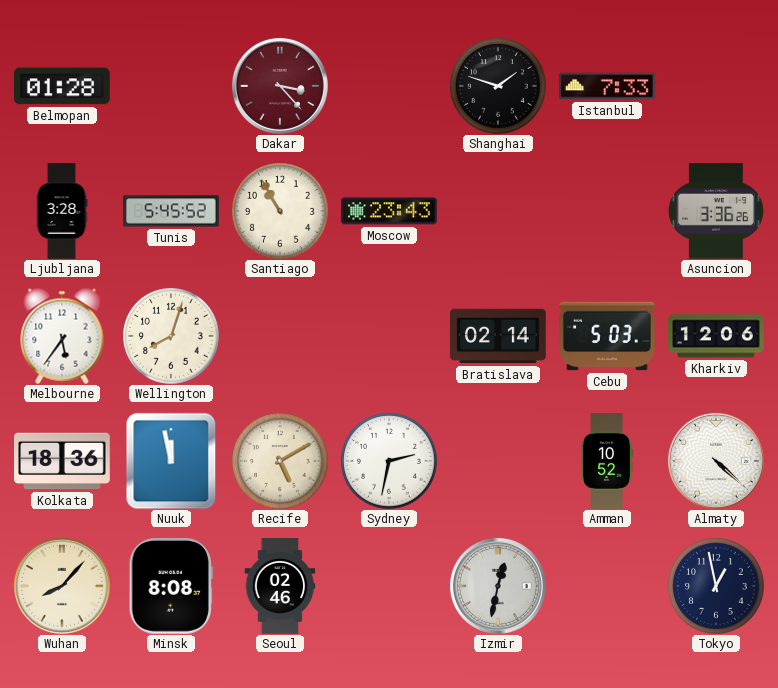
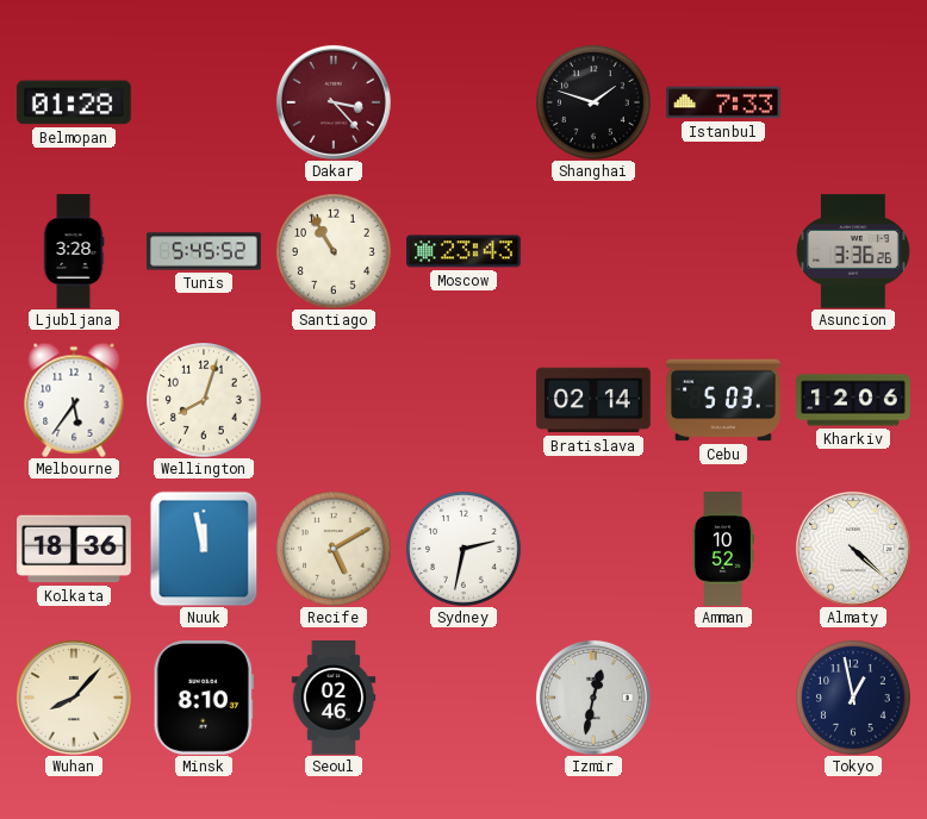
Minsk: 8:08 -> 8:10 (204, 699)
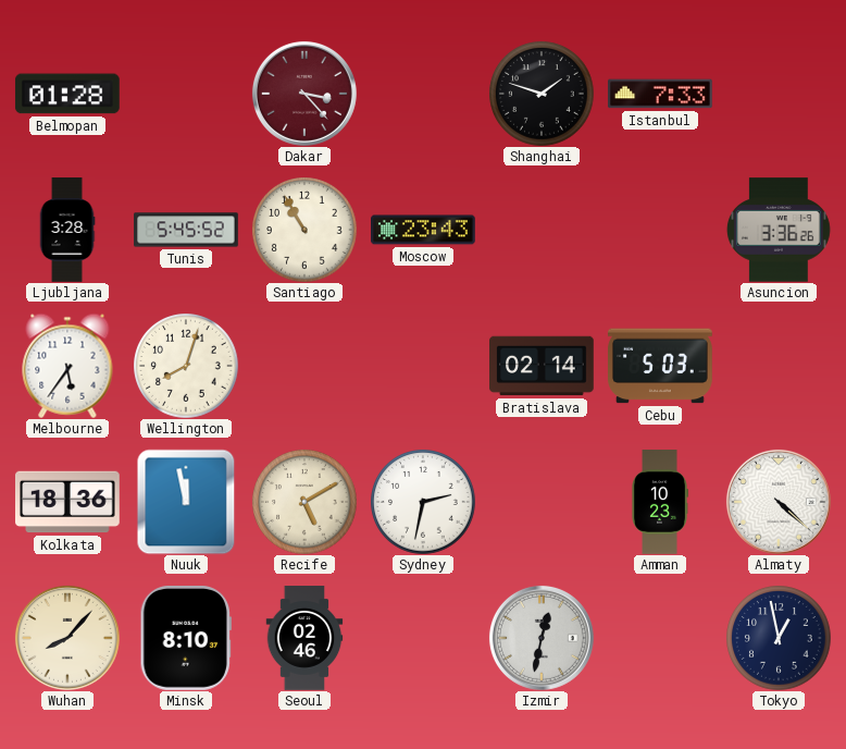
Kharkiv: 12:06 -> none (853, 400)
Amman: 10:52 -> 10:23 (660, 502)
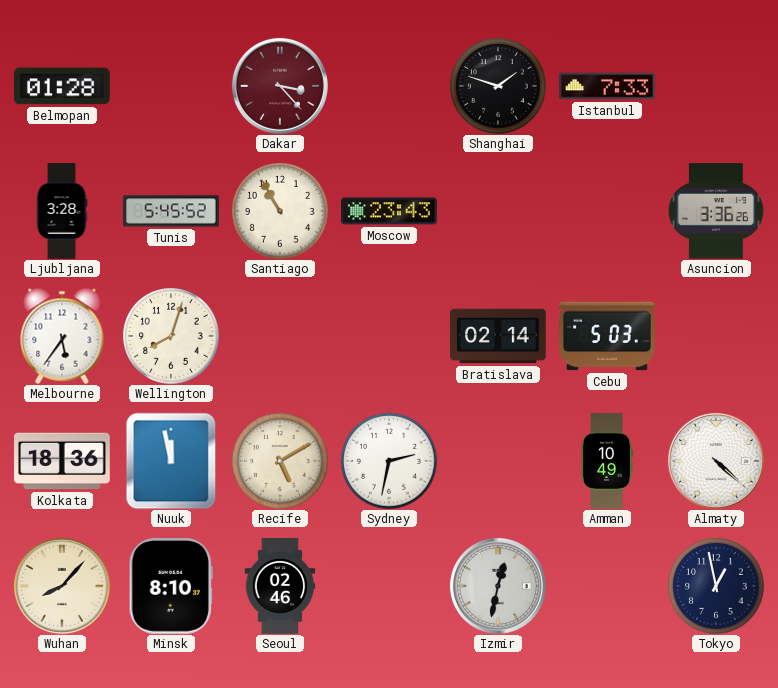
Amman: 10:23 -> 10:49 (607, 461)
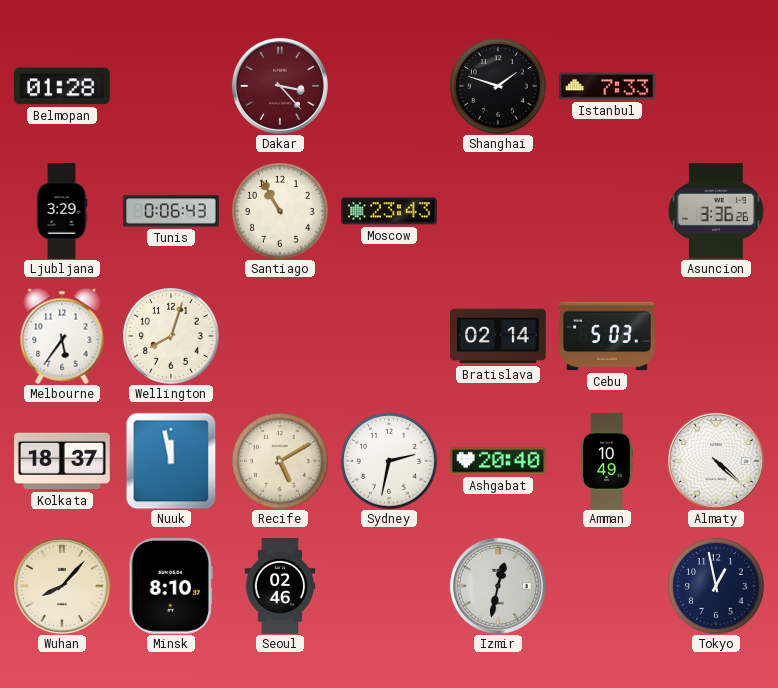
Ljubljana: 3:28 -> 3:29 (62, 211)
Tunis: 5:45 -> 0:06 (171, 211)
Kolkata: 18:36 -> 18:37 (63, 461)
Ashgabat: none -> 20:40 (499, 461)
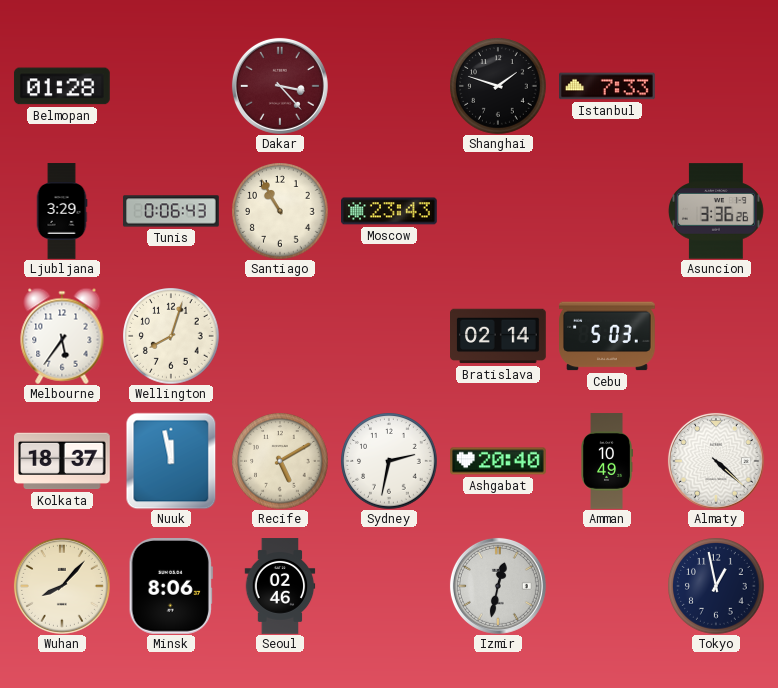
Minsk: 8:10 -> 8:06 (171, 587)
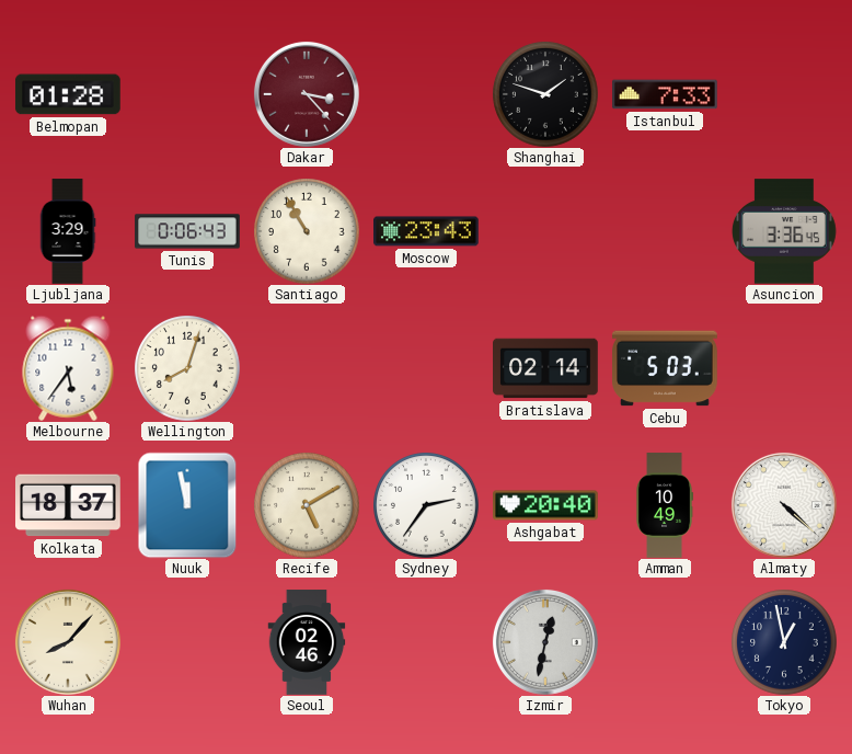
Asuncion: 3:36:26 -> 3:36:45 (784, 231)
Sydney: 2:32 -> 2:36 (426, 505)
Minsk: 8:06 -> none (171, 587)
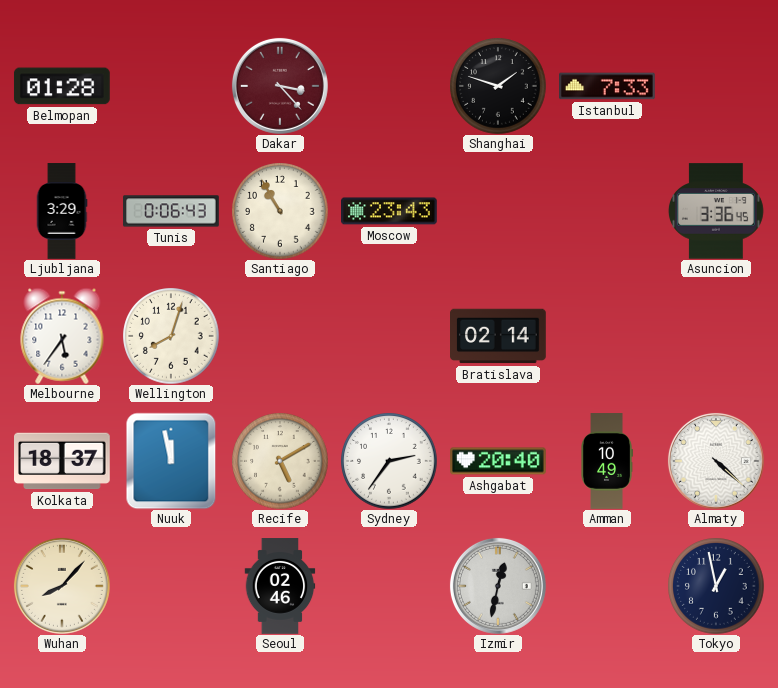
Cebu: 5:03 -> none (665, 368)
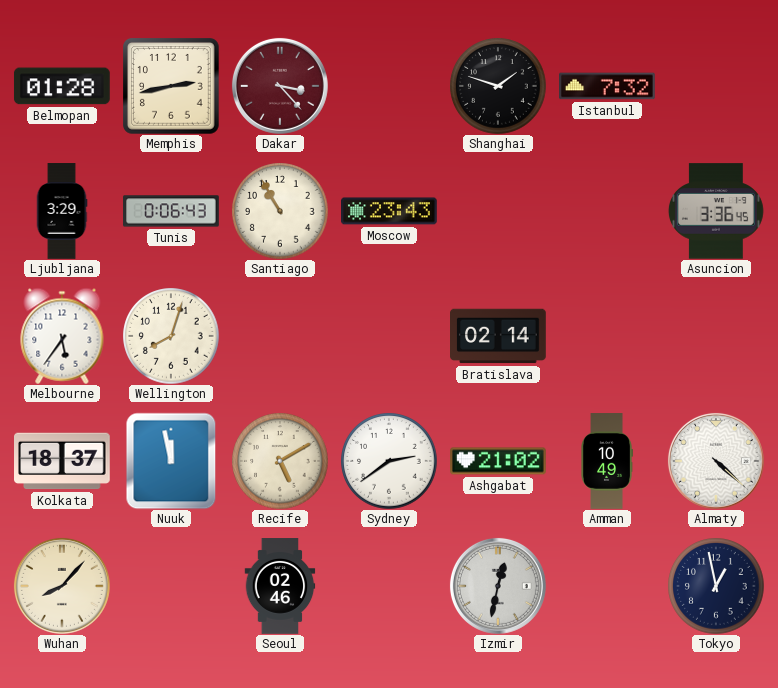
Memphis: none -> 2:43 (172, 87)
Istanbul: 7:33 -> 7:32 (607, 86)
Sydney: 2:36 -> 2:39 (389, 461)
Ashgabat: 20:40 -> 21:02 (499, 461)
